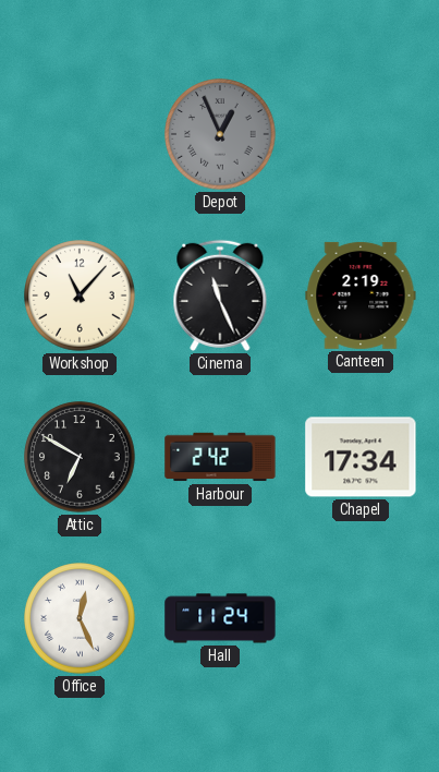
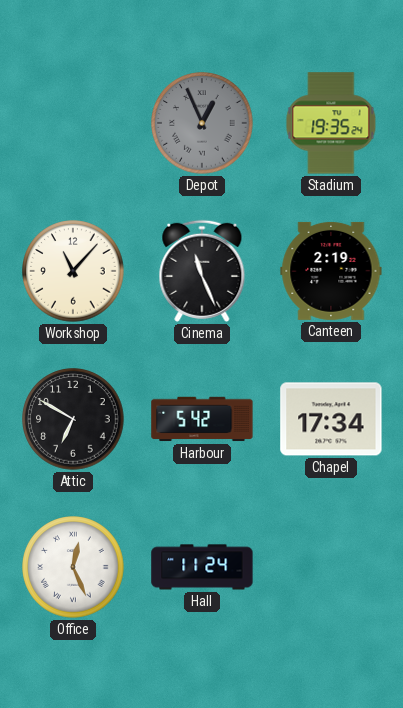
Stadium: none -> 19:35 (331, 123)
Harbour: 2:42 -> 5:42 (202, 419)
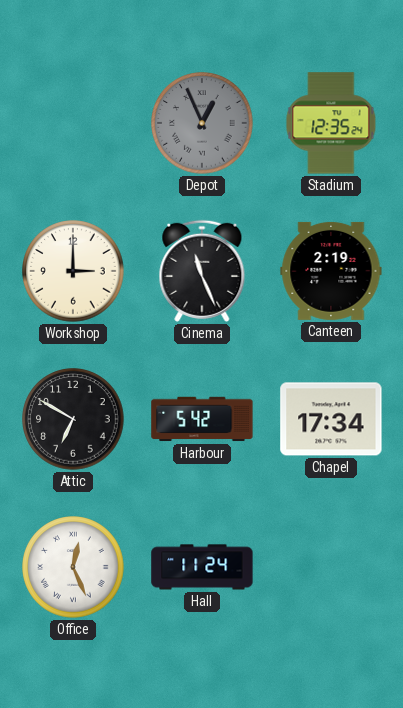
Stadium: 19:35 -> 12:35 (331, 123)
Workshop: 11:07 -> 3:00 (73, 271)
